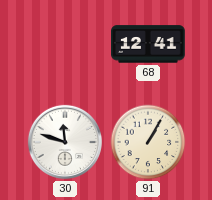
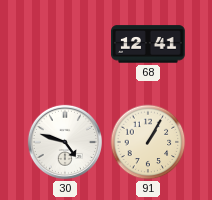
30: 11:48 -> 4:48 (65, 142)
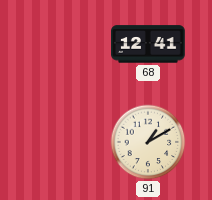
30: 4:48 -> none (65, 142)
91: 1:05 -> 1:10 (148, 142)
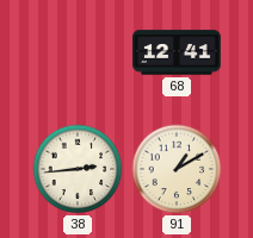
38: none -> 2:44 (78, 169)
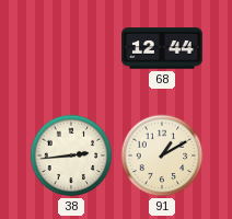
68: 12:41 -> 12:44 (163, 48)
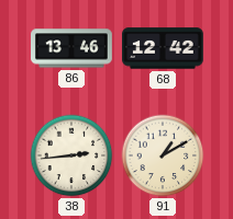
86: none -> 13:46 (73, 48)
68: 12:44 -> 12:42 (164, 48)
